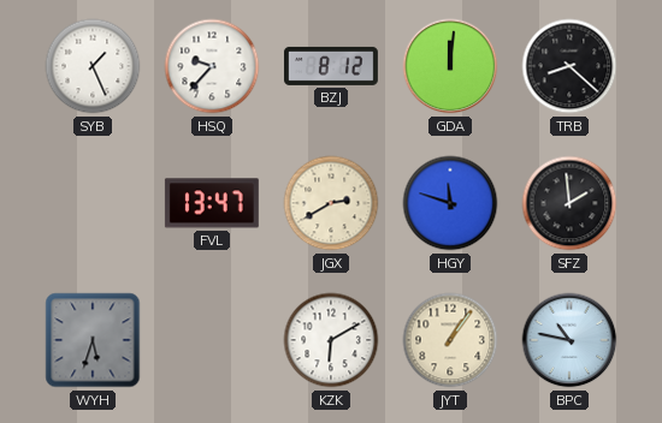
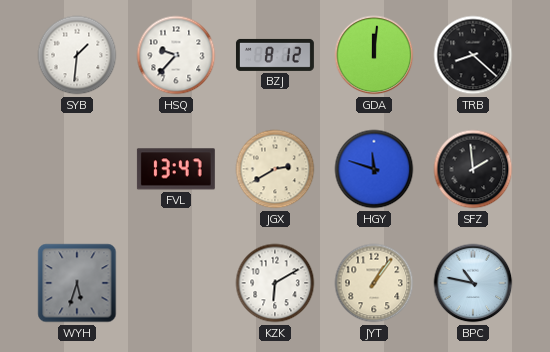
SYB: 1:26 -> 1:31 (77, 55)
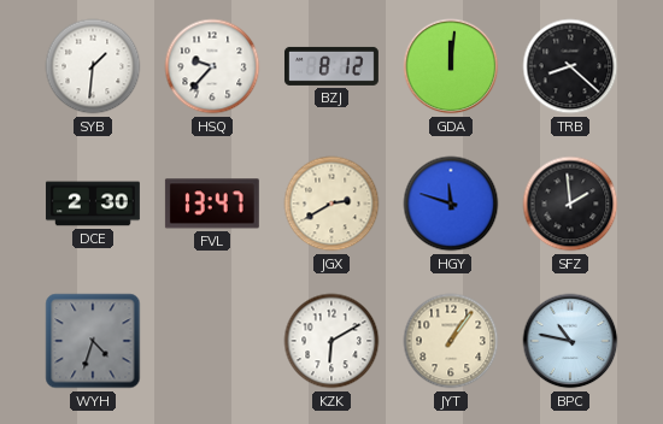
DCE: none -> 2:30 (93, 204)
WYH: 5:33 -> 4:33 (93, 341)
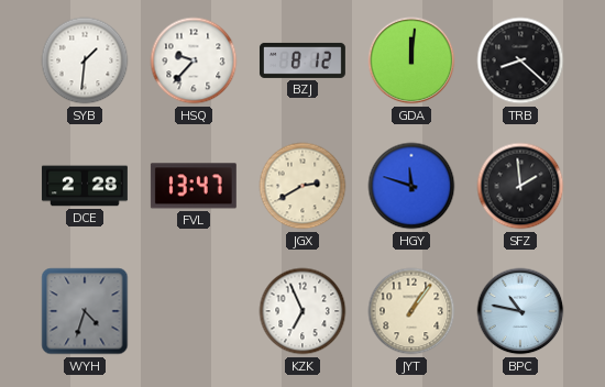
DCE: 2:30 -> 2:28 (85, 186)
KZK: 6:10 -> 6:56 (302, 311)
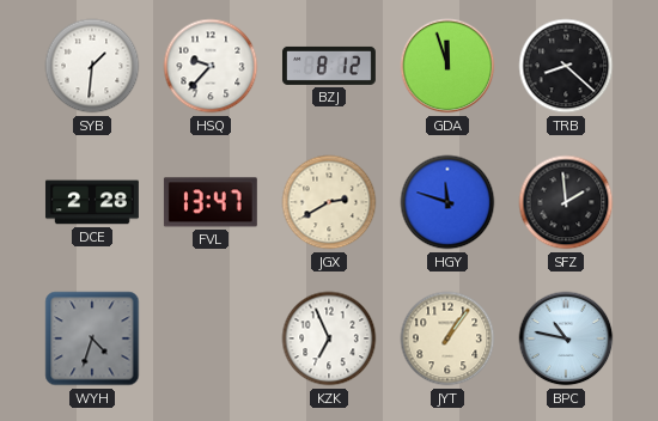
GDA: 12:01 -> 11:57 (447, 66)
